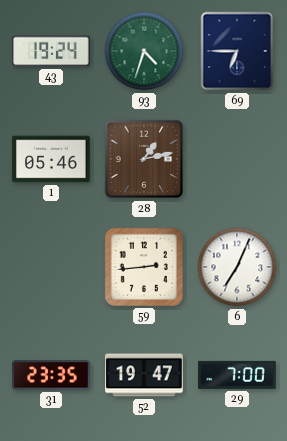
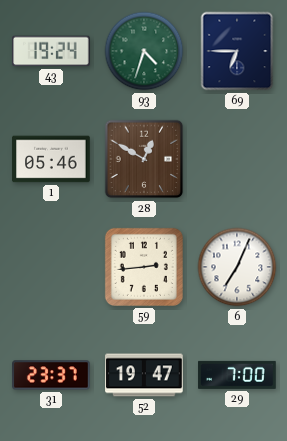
28: 1:13 -> 12:50 (144, 159)
31: 23:35 -> 23:37 (51, 375)
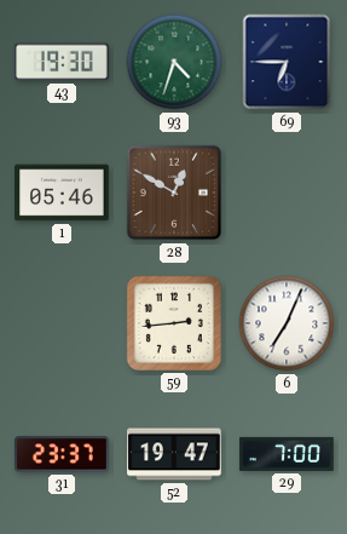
43: 19:24 -> 19:30 (62, 62)
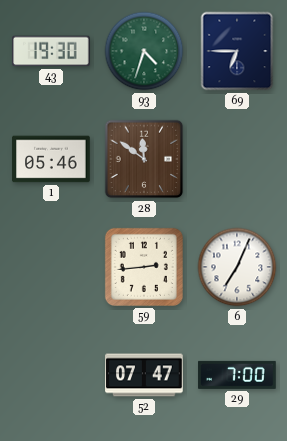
28: 12:50 -> 11:51 (144, 159)
31: 23:37 -> none (62, 454)
52: 19:47 -> 07:47 (144, 375)
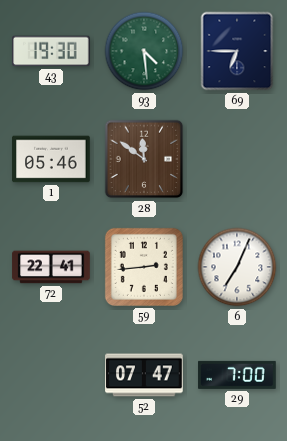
93: 4:33 -> 4:29 (144, 51)
72: none -> 22:41 (51, 267)
